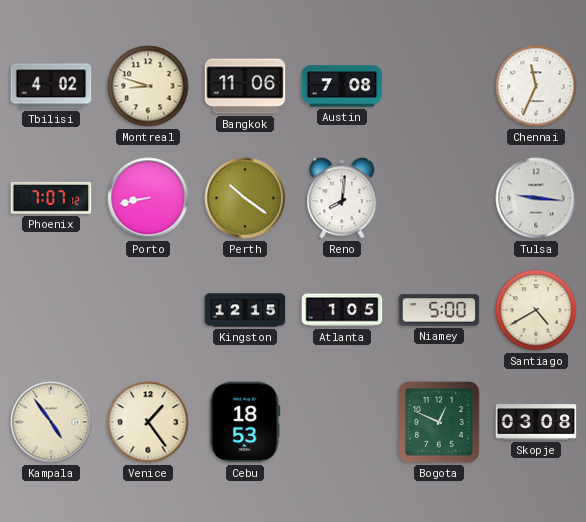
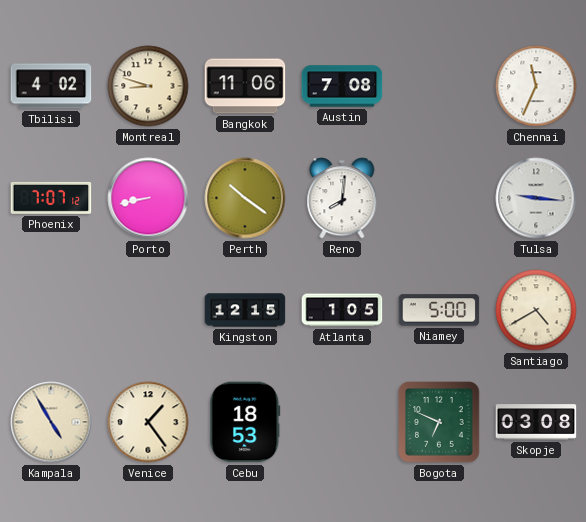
Kampala: 4:54 -> 4:55 (51, 422)
Bogota: 12:49 -> 6:49 (439, 422)
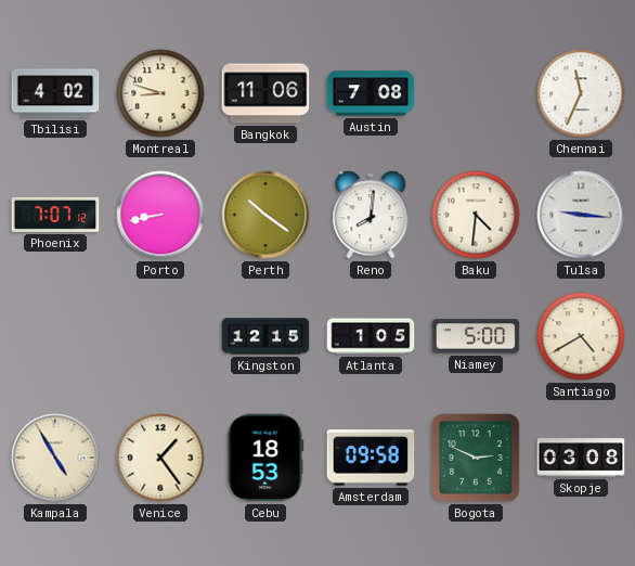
Baku: none -> 4:31 (476, 215)
Amsterdam: none -> 09:58 (371, 458)
Bogota: 6:49 -> 2:49 (476, 458)
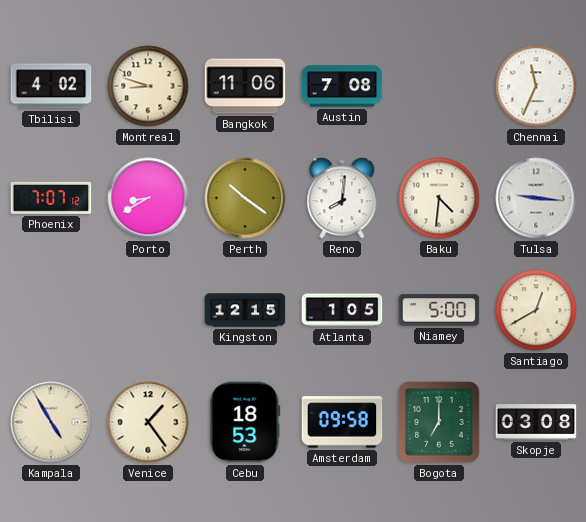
Porto: 8:43 -> 8:40 (148, 198)
Santiago: 4:40 -> 12:40 (536, 310)
Bogota: 2:49 -> 7:00 (439, 422)
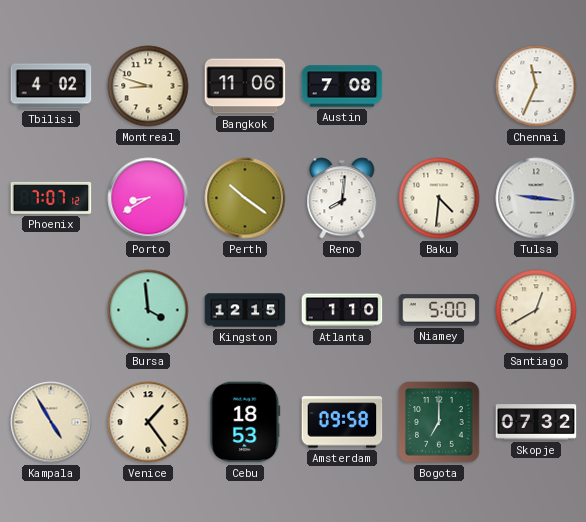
Bursa: none -> 3:59 (148, 310)
Atlanta: 1:05 -> 1:10 (342, 310)
Skopje: 03:08 -> 07:32 (536, 422)
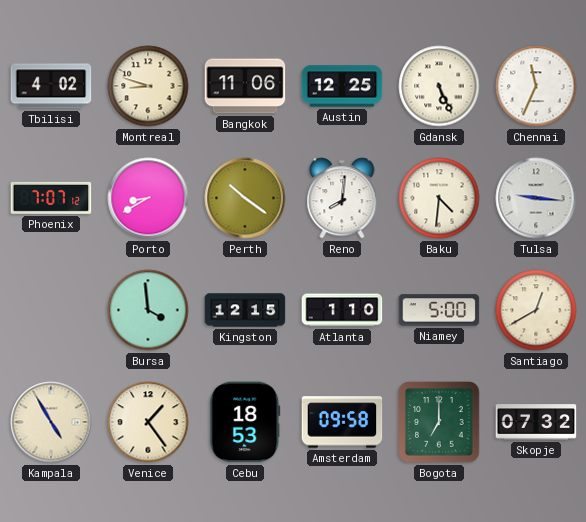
Austin: 7:08 -> 12:25 (342, 86)
Gdansk: none -> 5:26 (439, 86)
